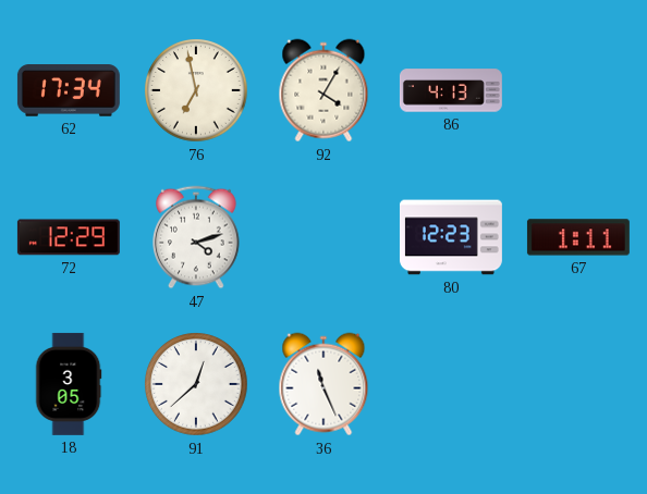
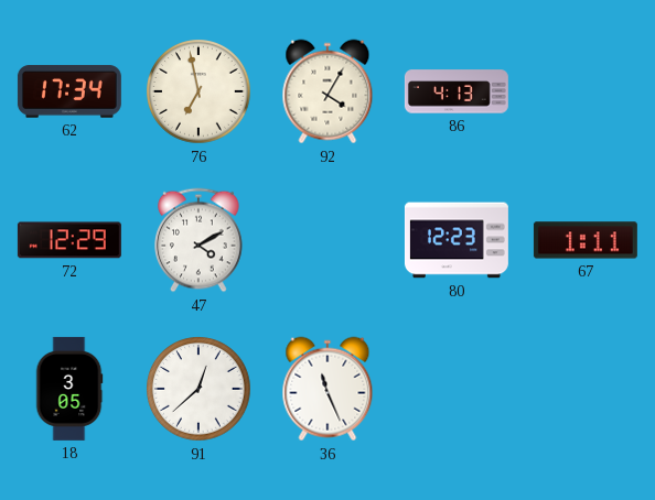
47: 4:12 -> 4:10 (198, 240)
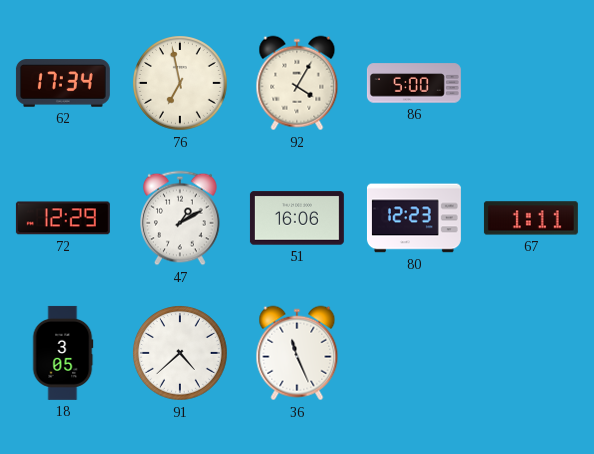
86: 4:13 -> 5:00 (414, 83)
47: 4:10 -> 1:10 (180, 218)
51: none -> 16:06 (297, 218)
91: 12:38 -> 4:38 (180, 353)
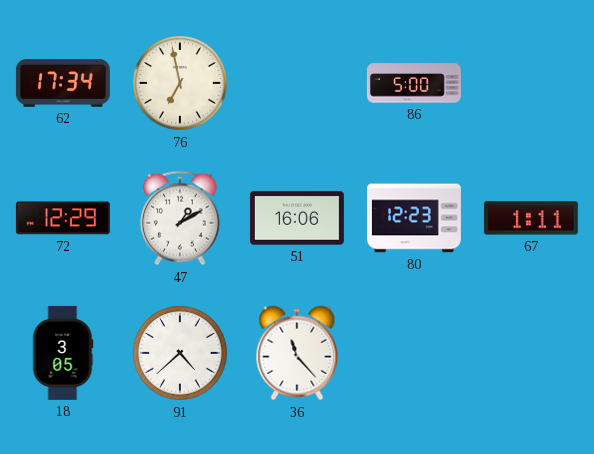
92: 4:05 -> none (297, 83)
36: 11:26 -> 11:23 (297, 353)
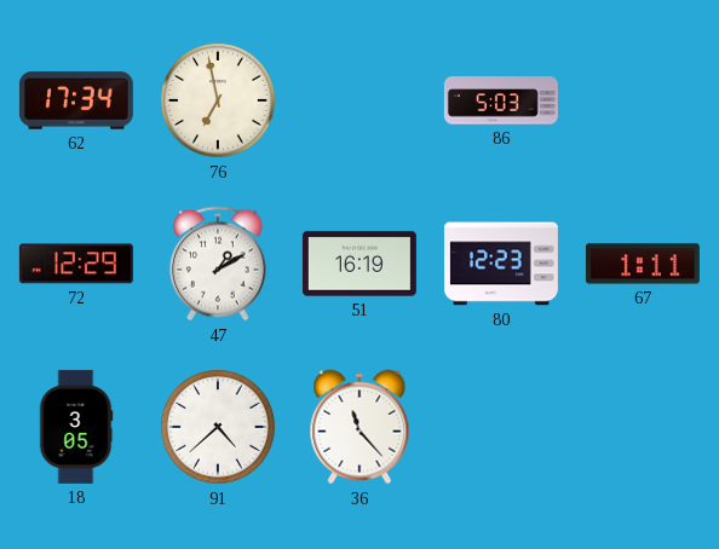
86: 5:00 -> 5:03 (501, 100)
51: 16:06 -> 16:19 (359, 264)
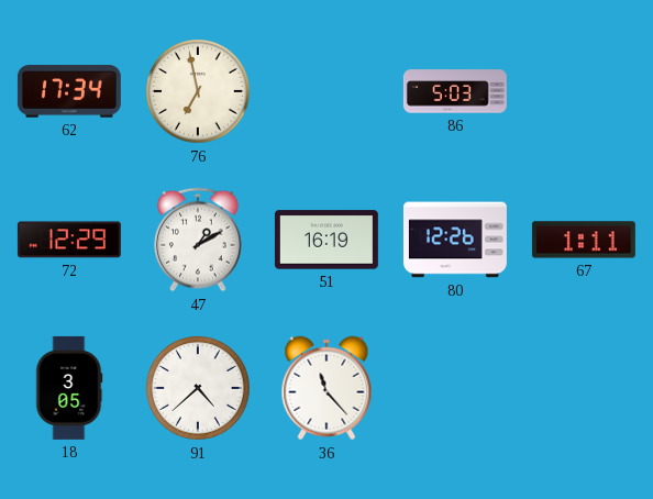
80: 12:23 -> 12:26 (455, 240)
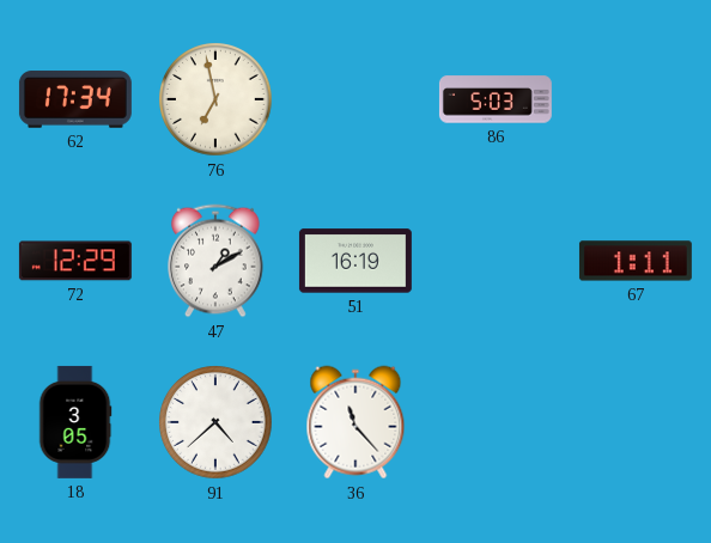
80: 12:26 -> none (455, 240)
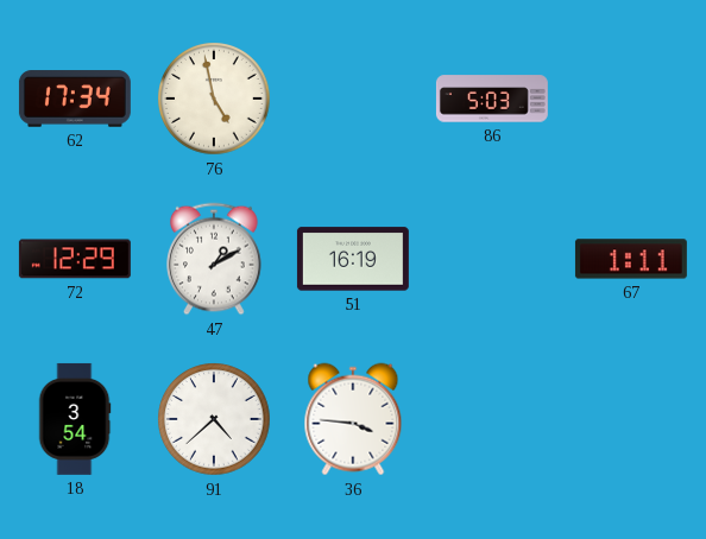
76: 6:58 -> 4:58 (214, 99)
18: 3:05 -> 3:54 (75, 419)
36: 11:23 -> 3:46 (353, 419)
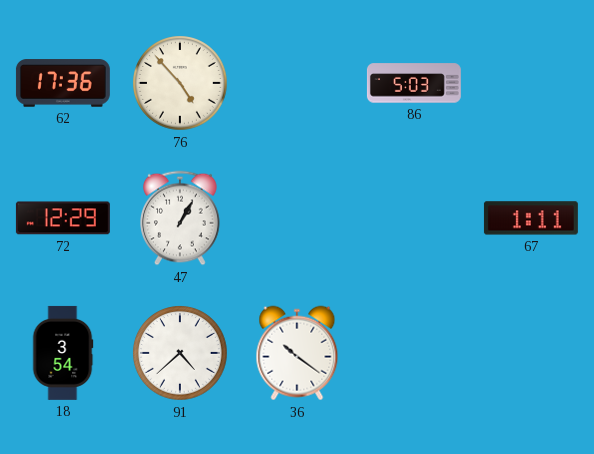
62: 17:34 -> 17:36 (63, 83)
76: 4:58 -> 4:53 (180, 83)
47: 1:10 -> 1:05 (180, 218)
51: 16:19 -> none (353, 259)
36: 3:46 -> 10:21 (297, 353)
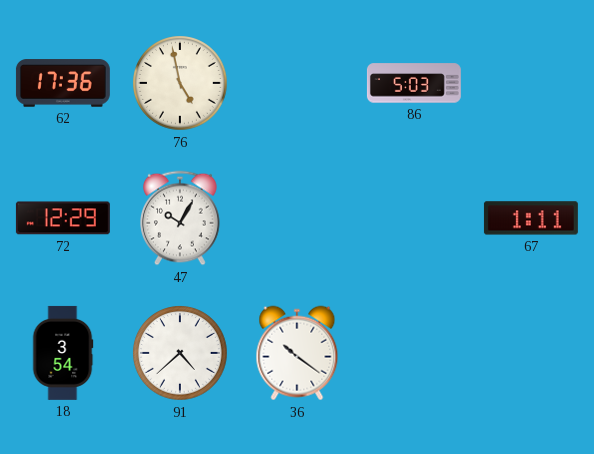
76: 4:53 -> 4:58 (180, 83)
47: 1:05 -> 10:05 (180, 218)
